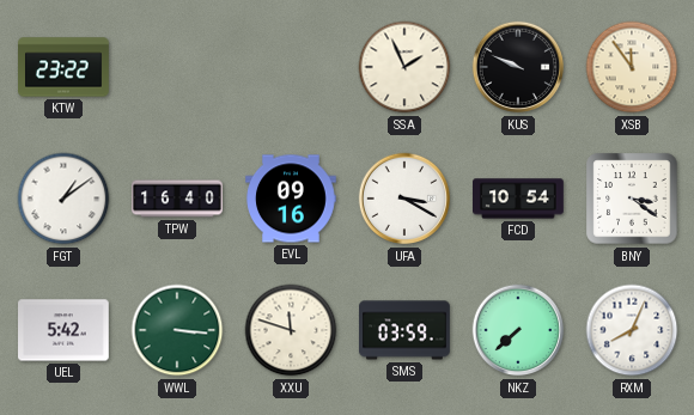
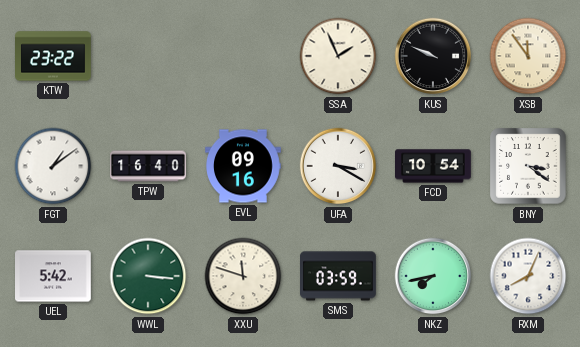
NKZ: 7:38 -> 7:43 (433, 276)
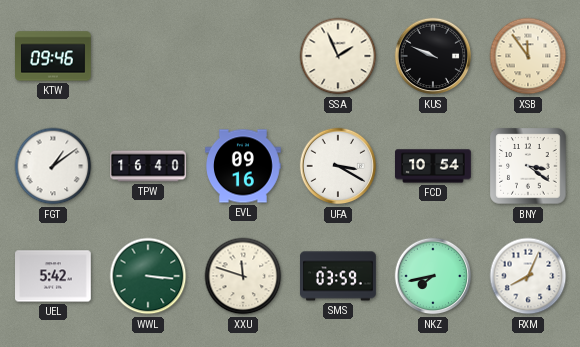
KTW: 23:22 -> 09:46 (53, 56)
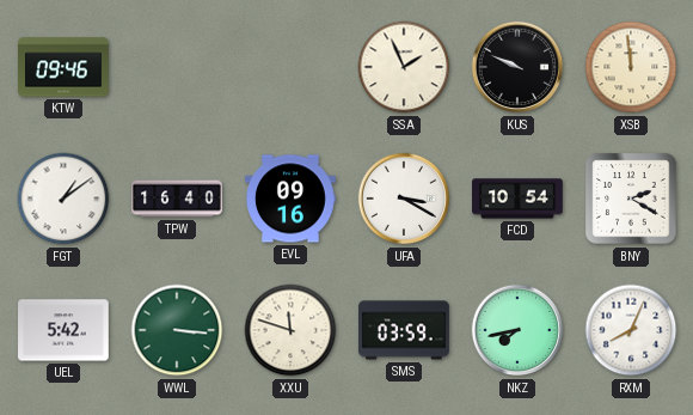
XSB: 11:54 -> 11:59 (631, 67)
BNY: 3:21 -> 2:20 (631, 199)
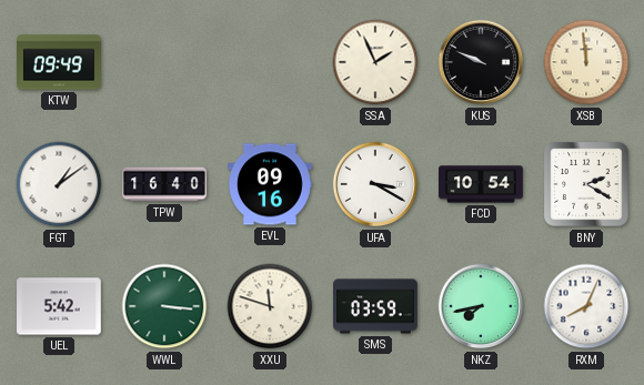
KTW: 09:46 -> 09:49 (59, 62)
